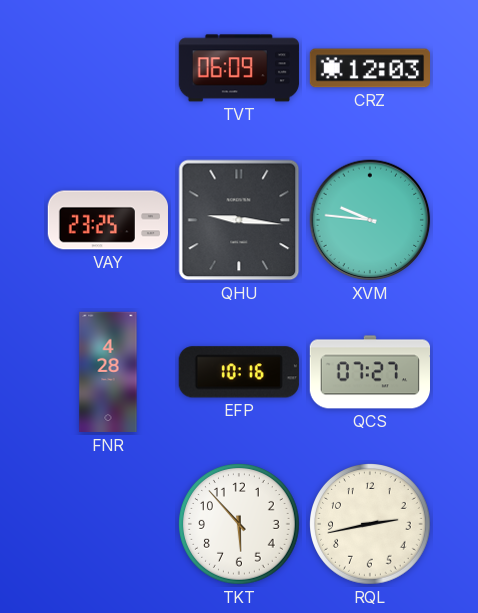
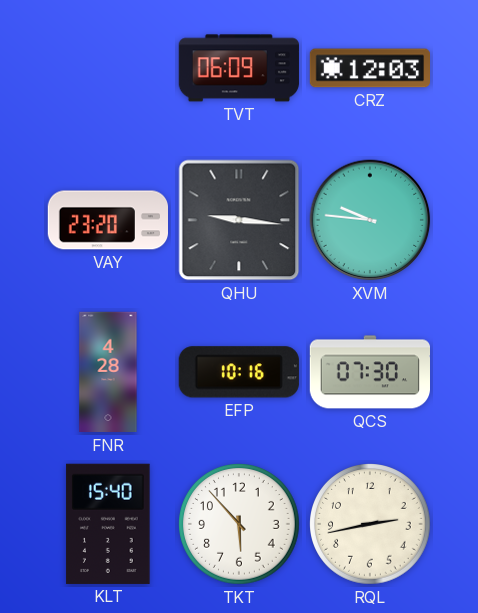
VAY: 23:25 -> 23:20 (107, 220)
QCS: 07:27 -> 07:30 (369, 372)
KLT: none -> 15:40 (108, 524)
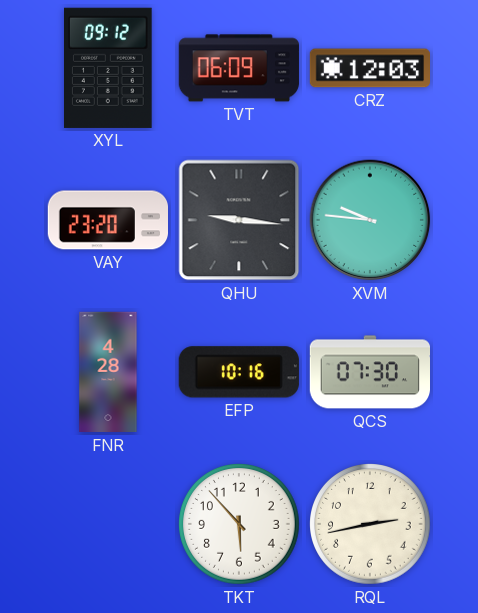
XYL: none -> 09:12 (109, 68)
KLT: 15:40 -> none (108, 524)
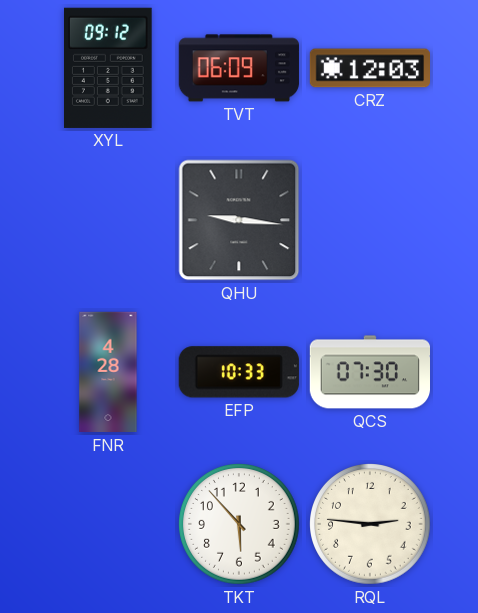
VAY: 23:20 -> none (107, 220)
XVM: 9:46 -> none (370, 220)
EFP: 10:16 -> 10:33 (239, 372)
RQL: 2:43 -> 2:46 (370, 524)
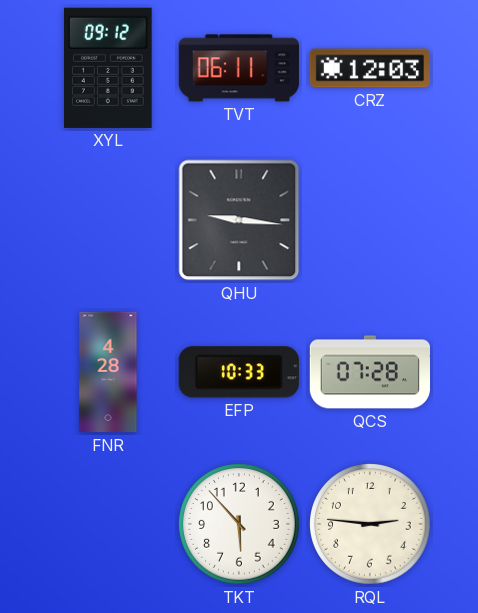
TVT: 06:09 -> 06:11 (239, 68)
QCS: 07:30 -> 07:28 (369, 372)
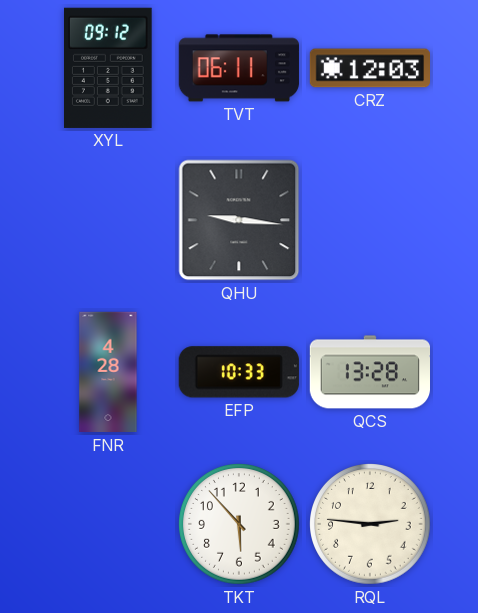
QCS: 07:28 -> 13:28 (369, 372)
